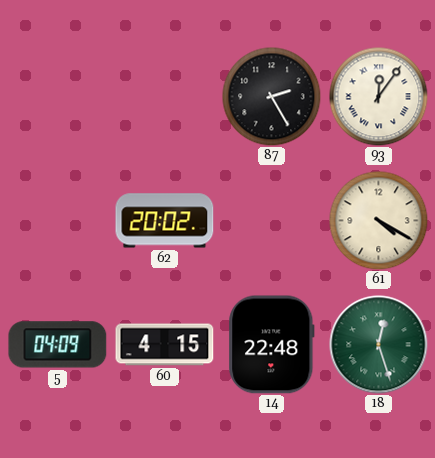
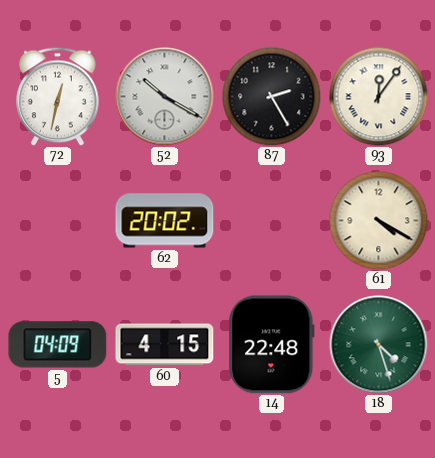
72: none -> 12:32 (58, 96)
52: none -> 10:20 (165, 97)
18: 12:27 -> 4:27 (379, 345)
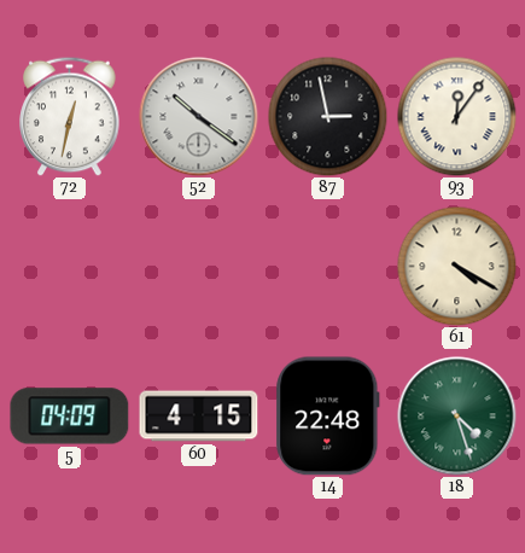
52: 10:20 -> 10:21 (199, 117)
87: 2:25 -> 2:58 (328, 117)
62: 20:02 -> none (165, 221)
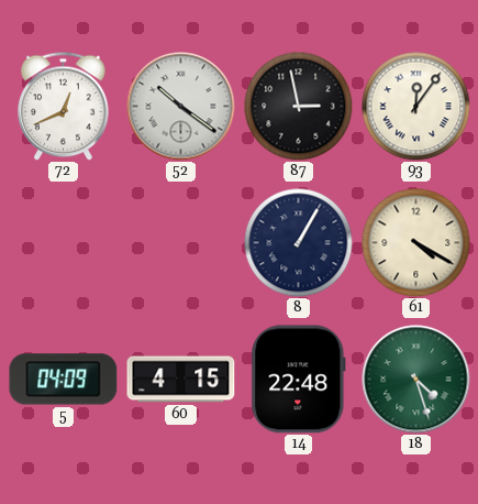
72: 12:32 -> 12:41 (64, 106)
8: none -> 1:05 (299, 243)
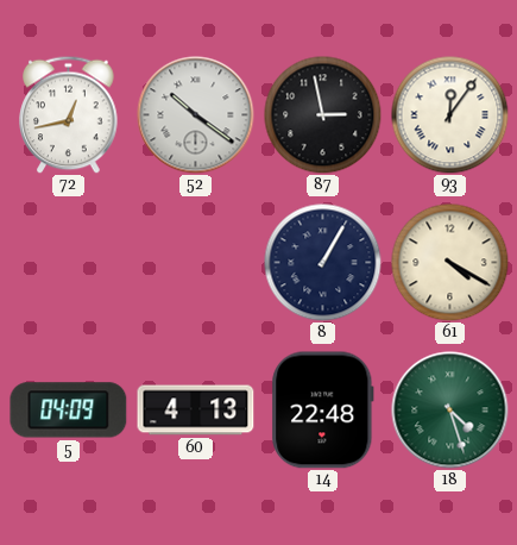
72: 12:41 -> 12:43 (69, 114)
60: 4:15 -> 4:13 (196, 411)
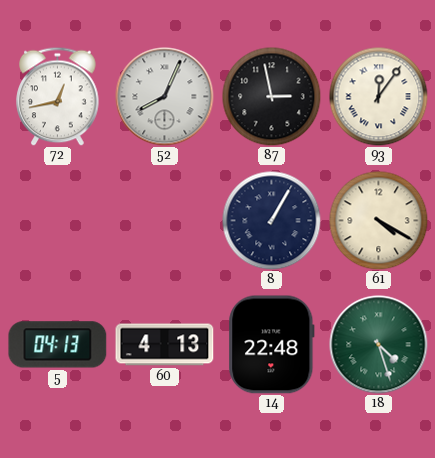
52: 10:21 -> 8:04 (165, 97)
5: 04:09 -> 04:13 (58, 345)
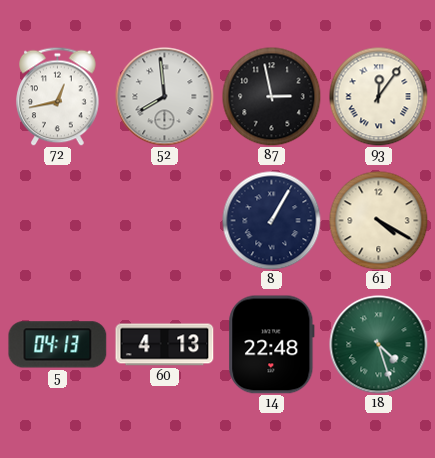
52: 8:04 -> 7:59 (165, 97)
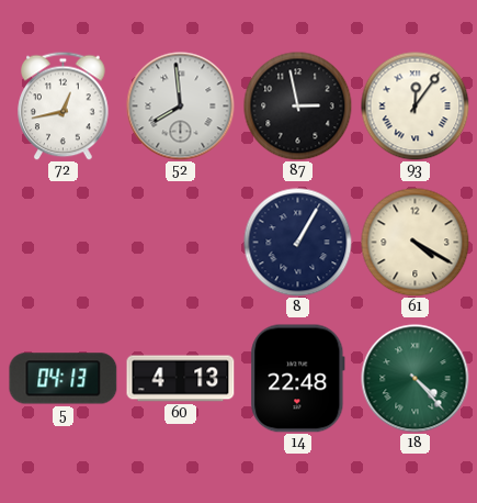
18: 4:27 -> 4:23 (416, 379)
